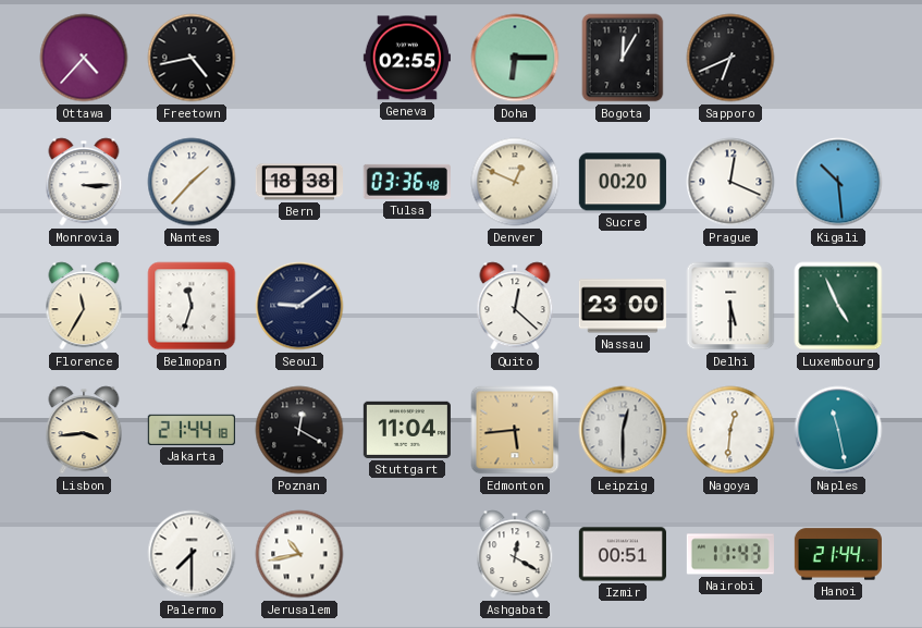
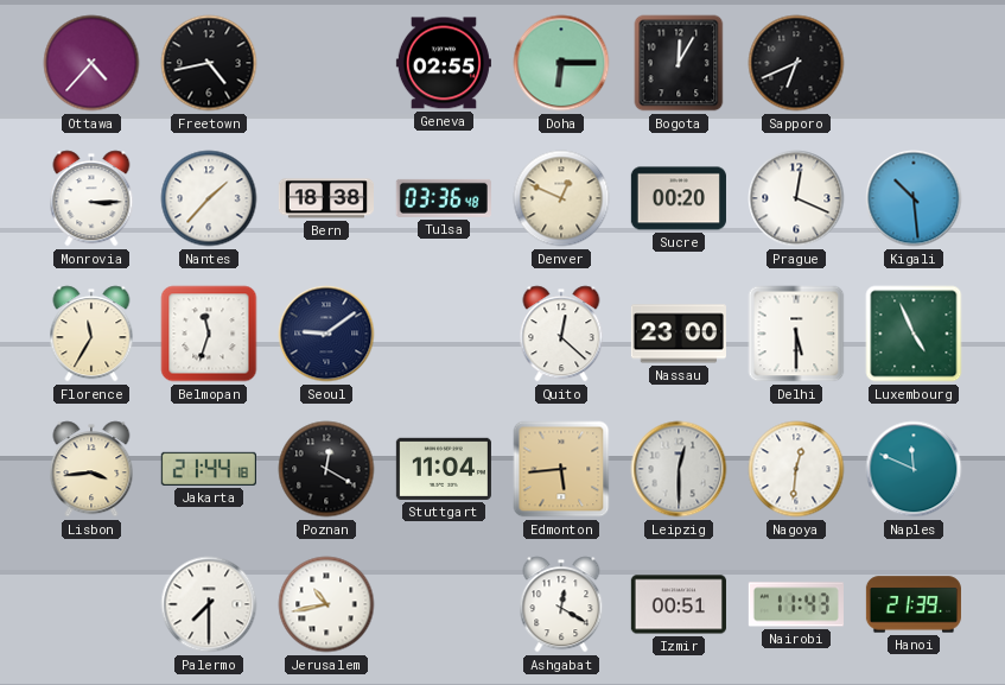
Naples: 11:28 -> 11:49 (914, 469)
Hanoi: 21:44 -> 21:39 (914, 604)
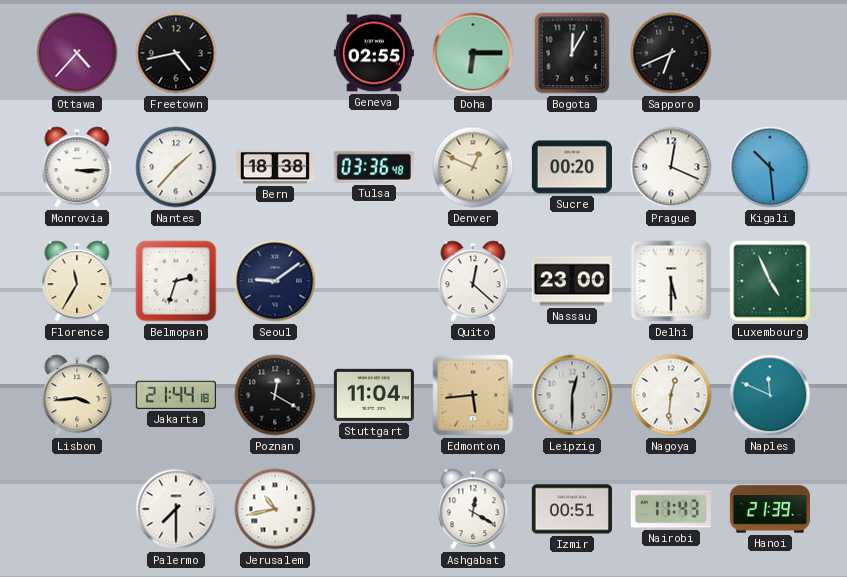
Belmopan: 11:33 -> 2:33 (176, 281)
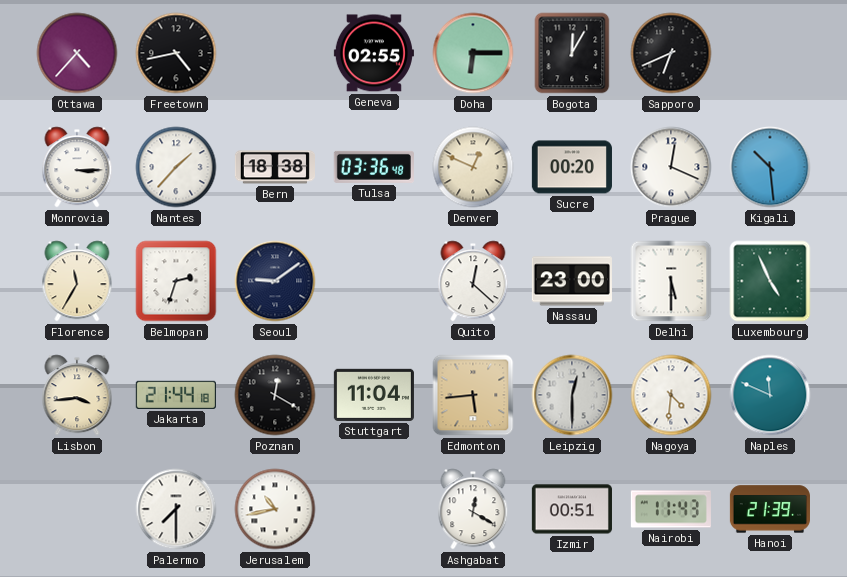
Nagoya: 12:31 -> 4:31 (671, 395)
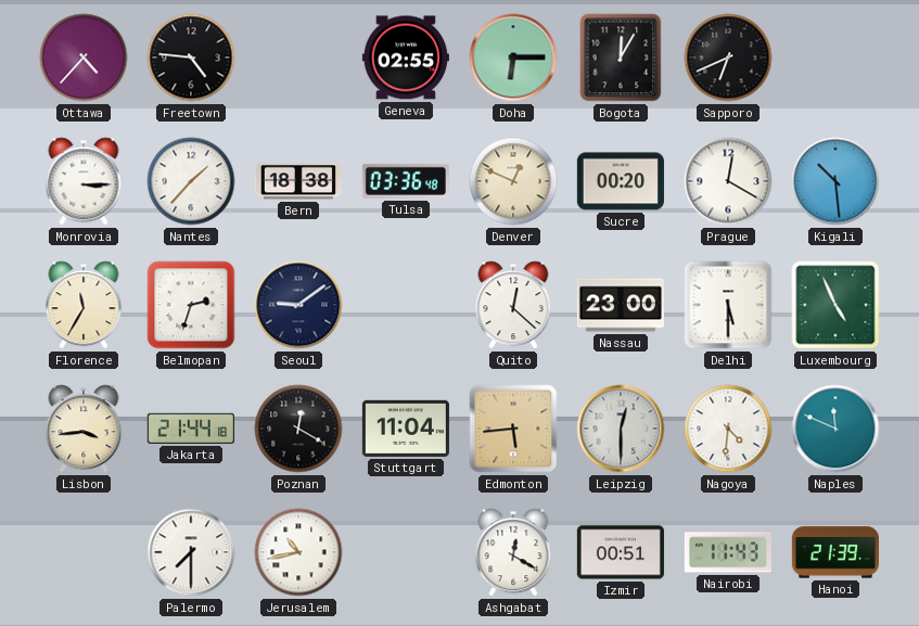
Freetown: 4:43 -> 4:46 (191, 58)
Prague: 12:19 -> 12:20 (728, 181)
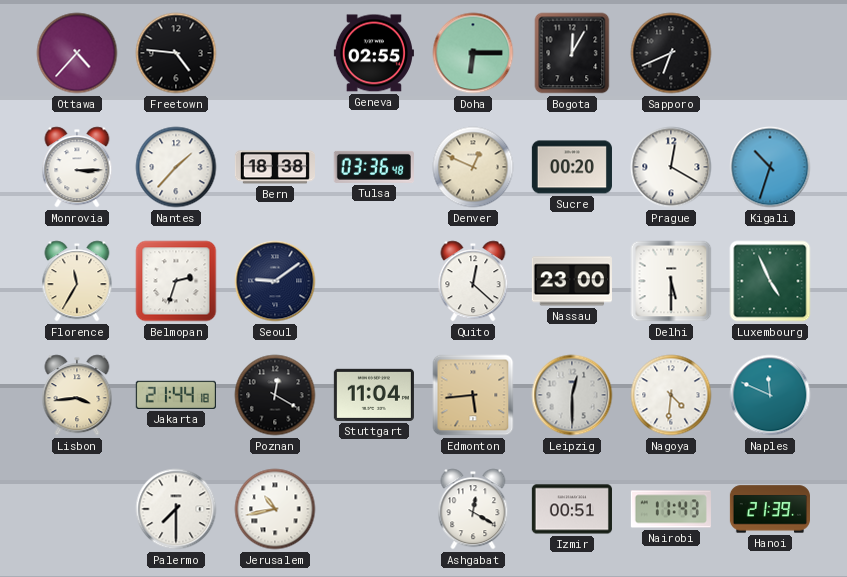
Kigali: 10:29 -> 10:33 (770, 167)
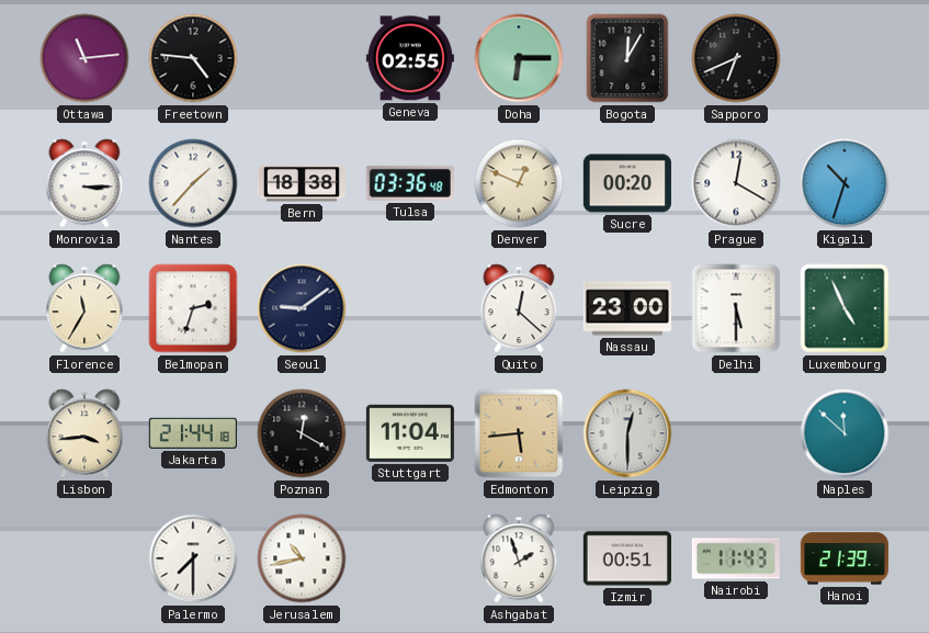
Ottawa: 4:37 -> 11:14 (84, 58)
Nagoya: 4:31 -> none (671, 395)
Naples: 11:49 -> 11:52 (845, 433)
Ashgabat: 12:20 -> 1:57 (519, 558)
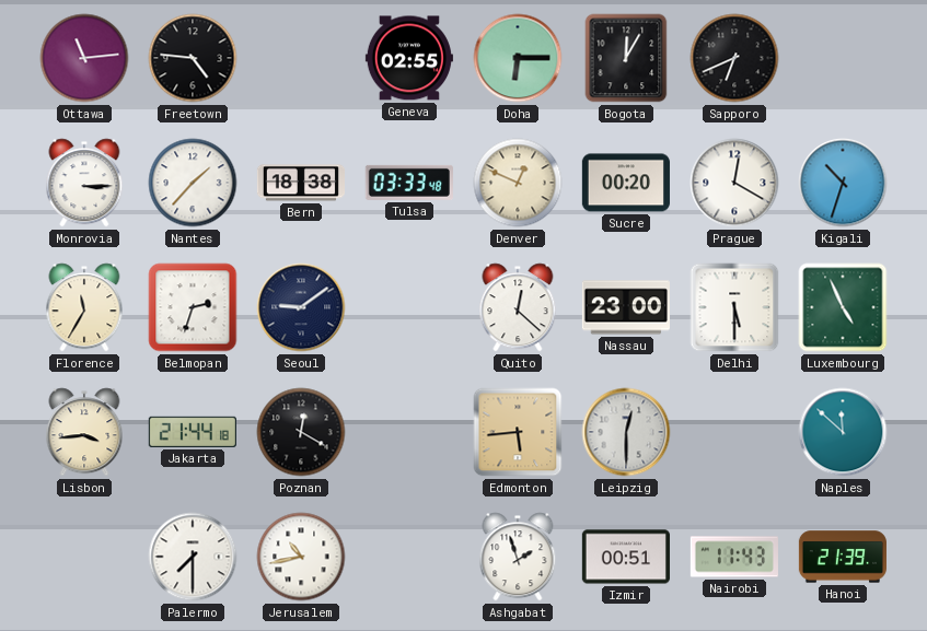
Tulsa: 03:36 -> 03:33 (409, 183)
Stuttgart: 11:04 -> none (410, 433)
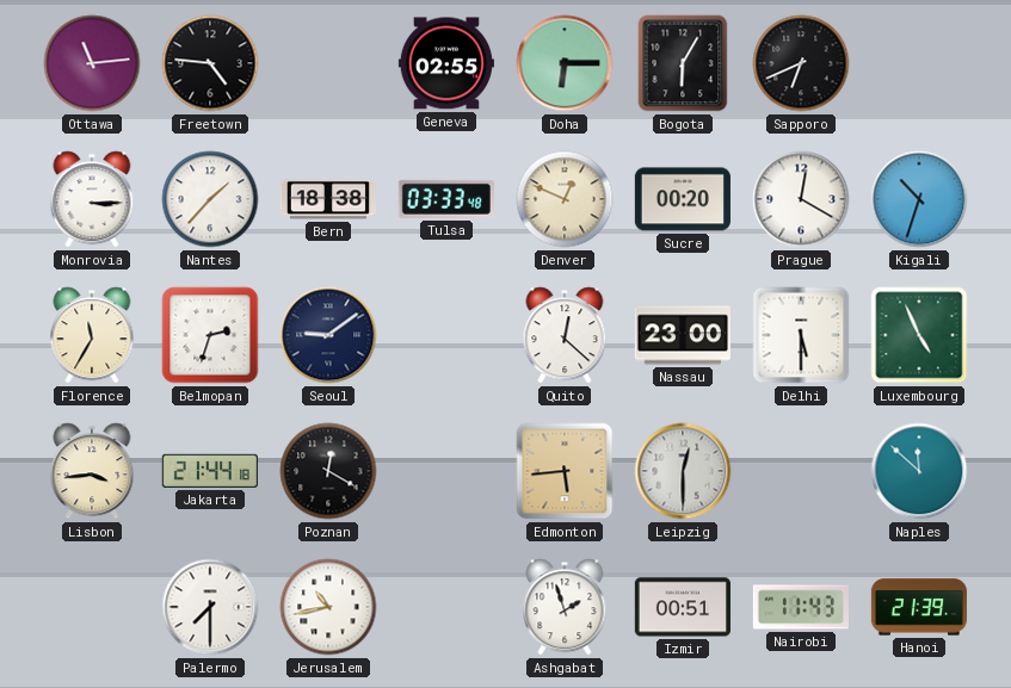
Bogota: 12:05 -> 6:05 (683, 63)
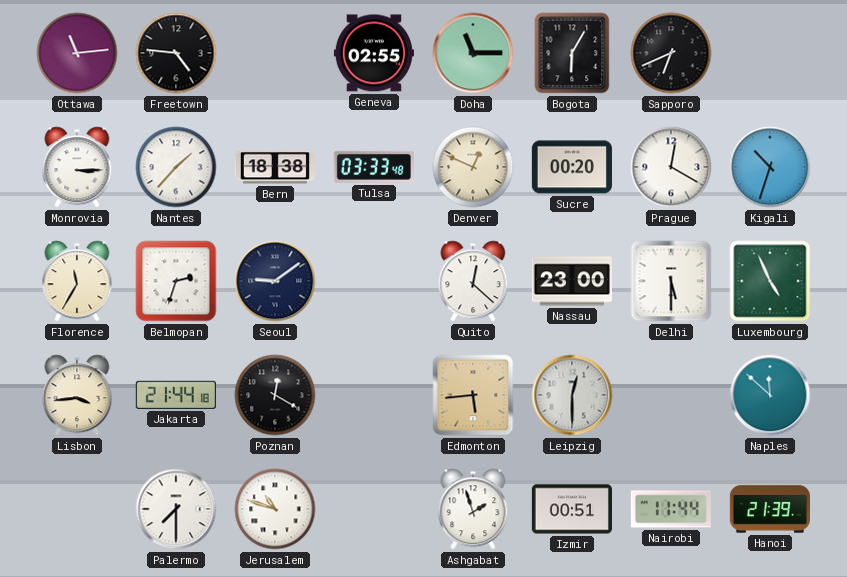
Doha: 6:15 -> 11:15 (473, 53)
Jerusalem: 10:43 -> 10:48 (275, 509)
Nairobi: 11:43 -> 11:44 (671, 509)
